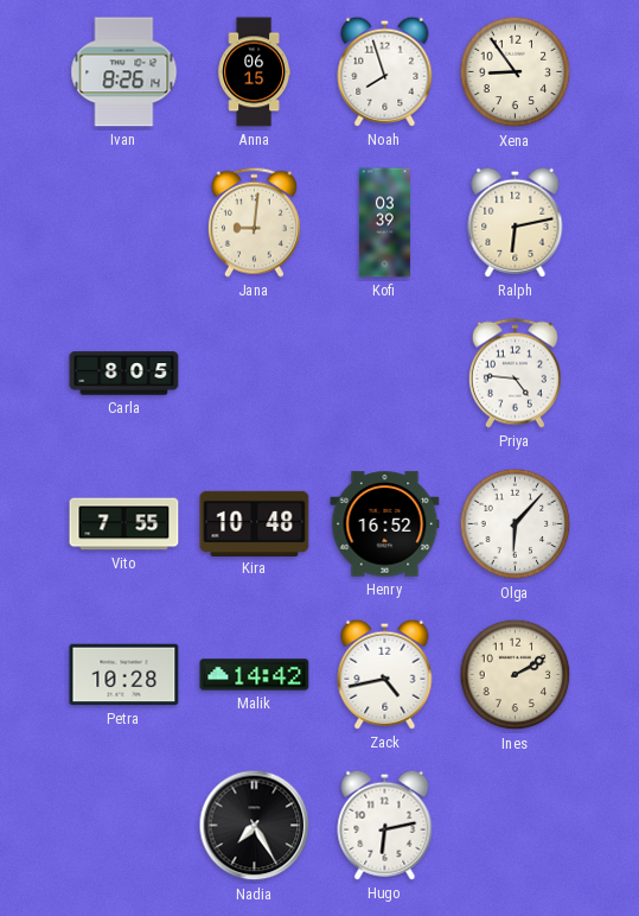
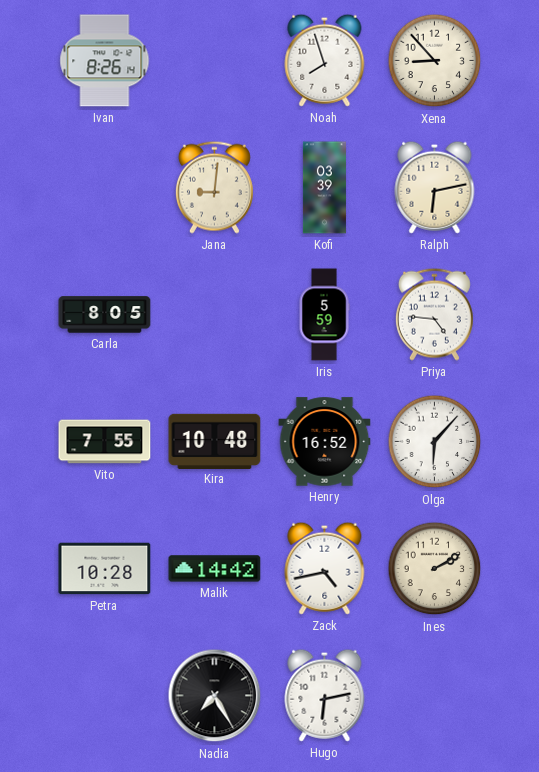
Anna: 06:15 -> none (254, 72)
Xena: 8:54 -> 8:53 (435, 61)
Iris: none -> 5:59 (324, 315)
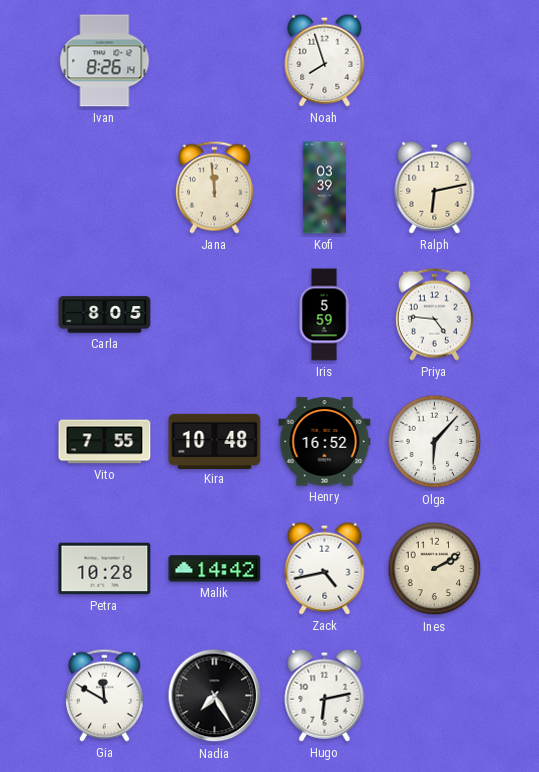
Xena: 8:53 -> none (435, 61)
Jana: 9:01 -> 11:59 (214, 187)
Gia: none -> 11:50 (104, 695)
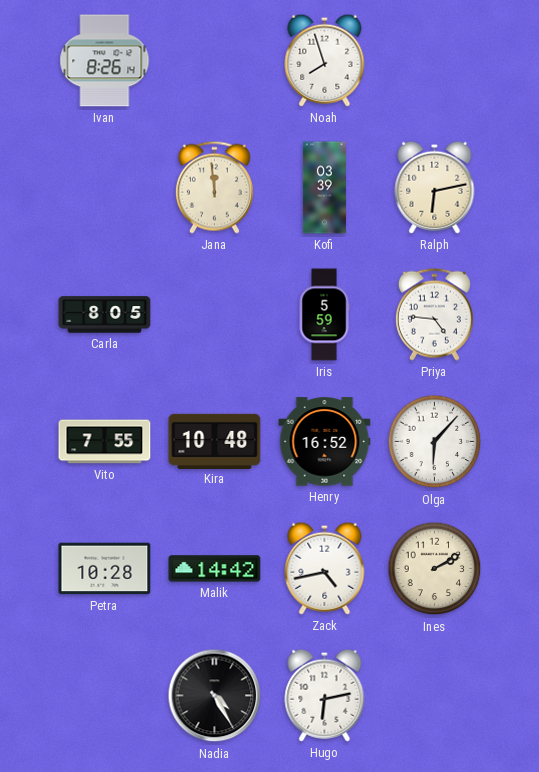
Gia: 11:50 -> none (104, 695)
Nadia: 7:25 -> 4:25 (215, 696)
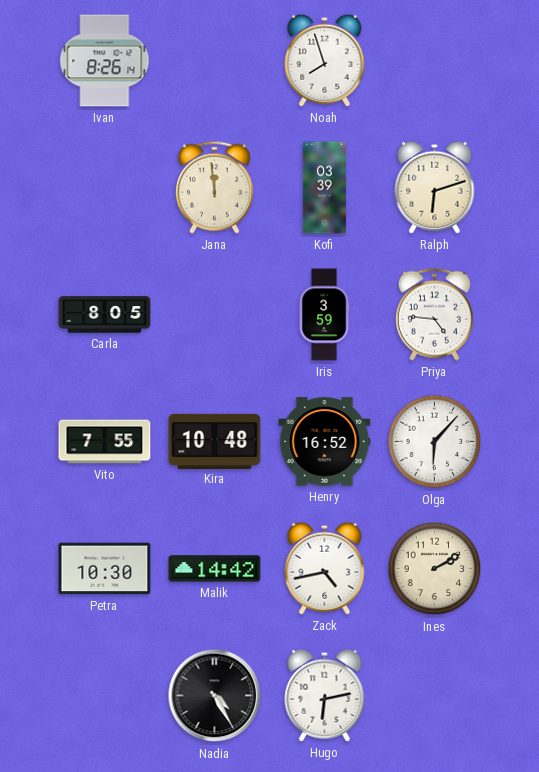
Ralph: 6:13 -> 6:12 (435, 187)
Iris: 5:59 -> 3:59 (324, 315)
Petra: 10:28 -> 10:30 (105, 569)
